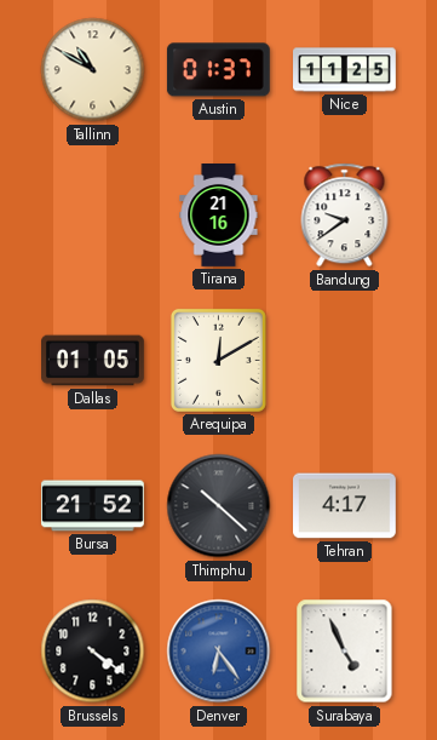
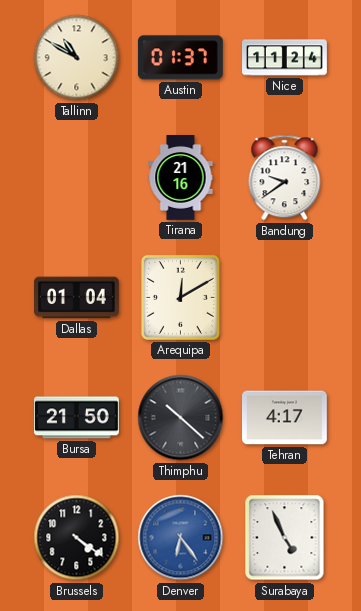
Nice: 11:25 -> 11:24 (285, 58)
Dallas: 01:05 -> 01:04 (77, 298)
Bursa: 21:52 -> 21:50 (77, 418)
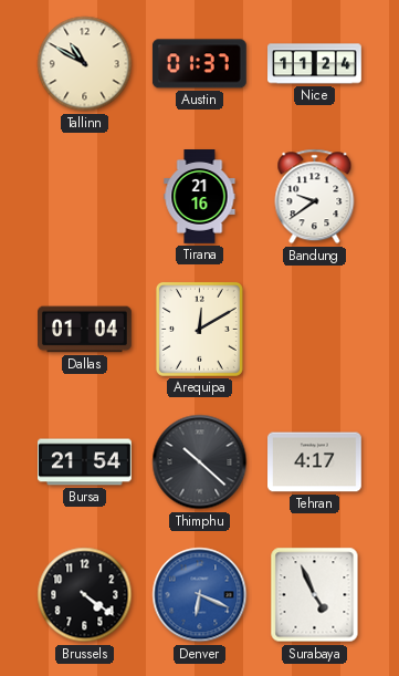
Bursa: 21:50 -> 21:54 (85, 462)
Denver: 6:24 -> 6:19 (200, 595)
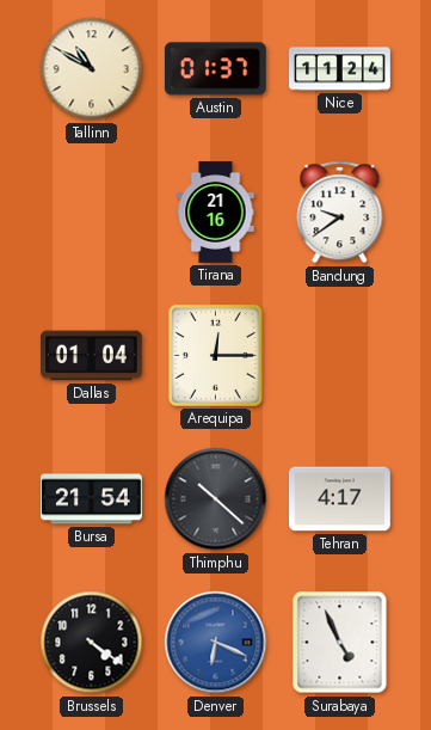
Arequipa: 12:10 -> 12:15 (215, 355)
